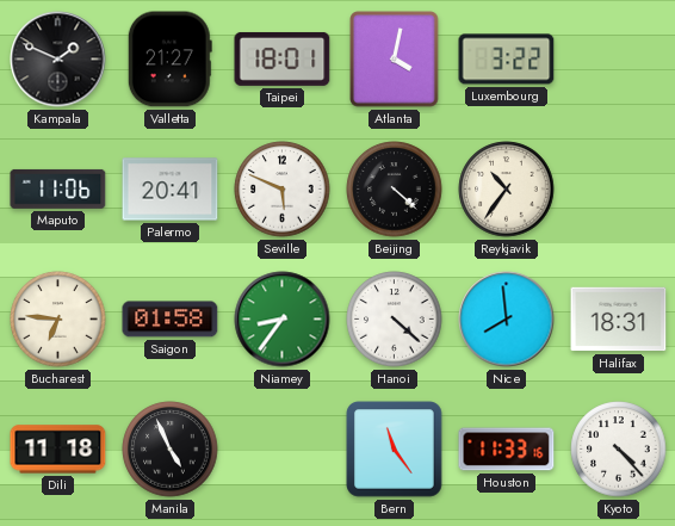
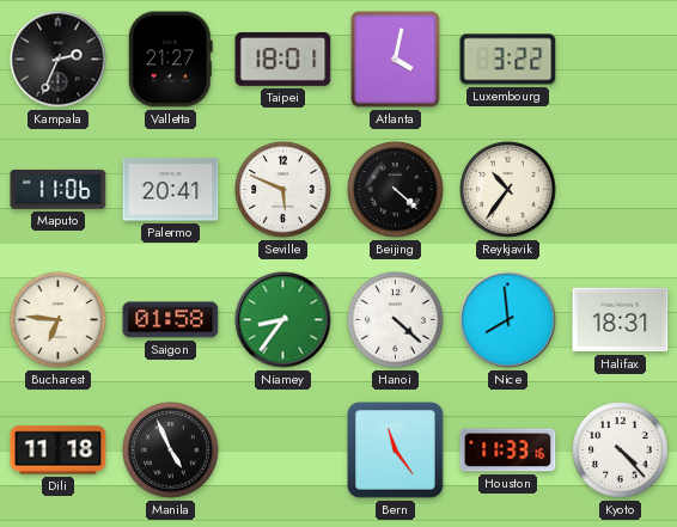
Kampala: 1:49 -> 2:34 (59, 60)
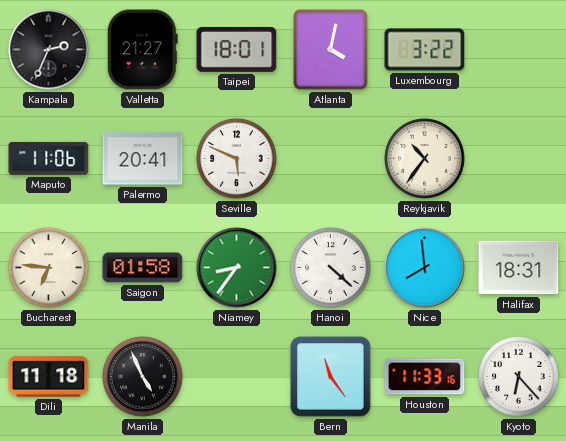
Beijing: 4:22 -> none (396, 190)
Kyoto: 4:23 -> 6:23 (519, 377)
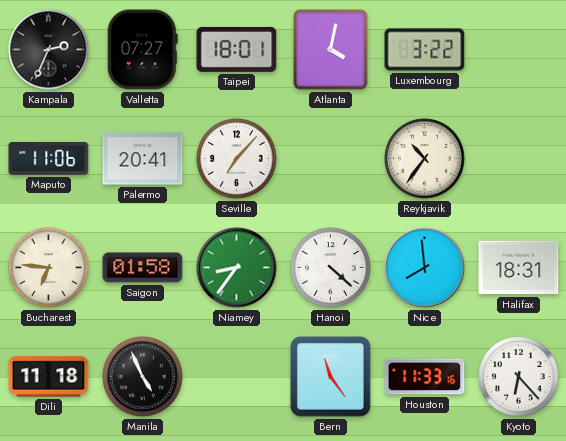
Valletta: 21:27 -> 07:27 (142, 50)
Seville: 5:49 -> 7:07 (237, 159)
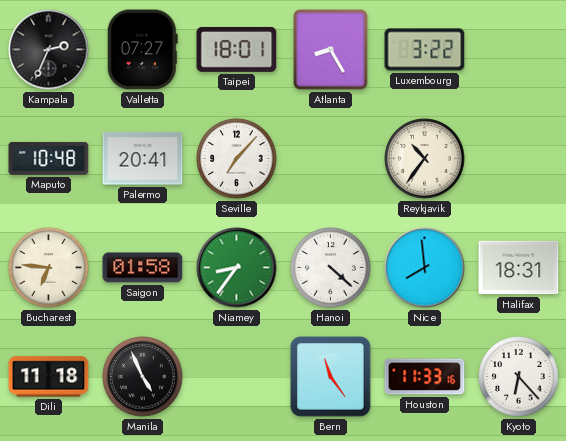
Atlanta: 4:02 -> 8:25 (331, 50)
Maputo: 11:06 -> 10:48 (49, 158)
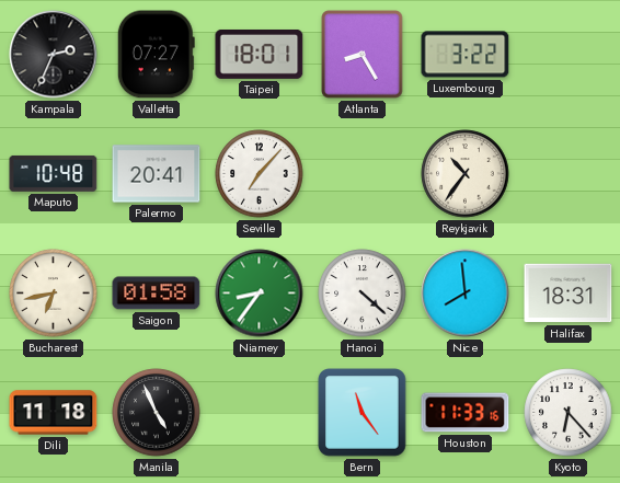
Bucharest: 6:46 -> 6:43 (54, 294)
